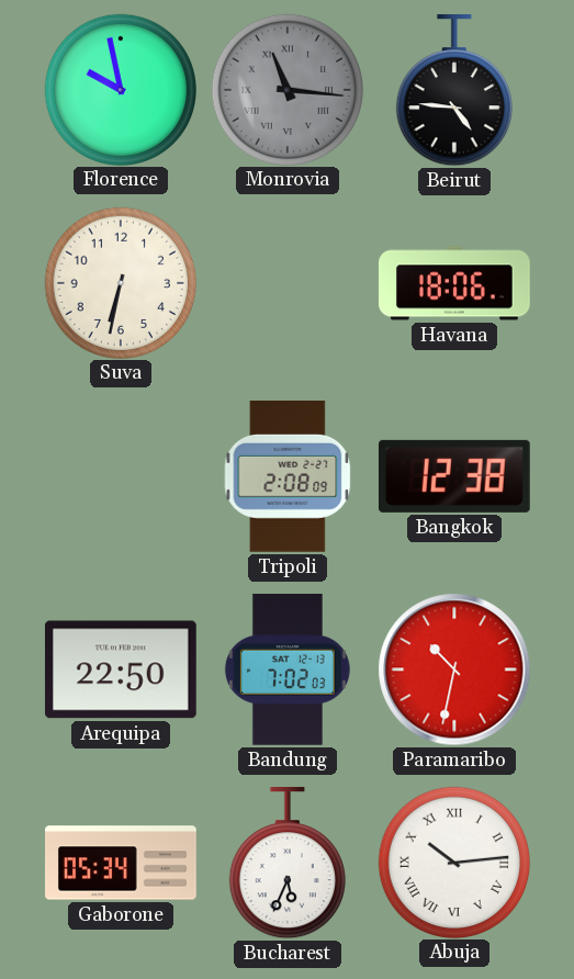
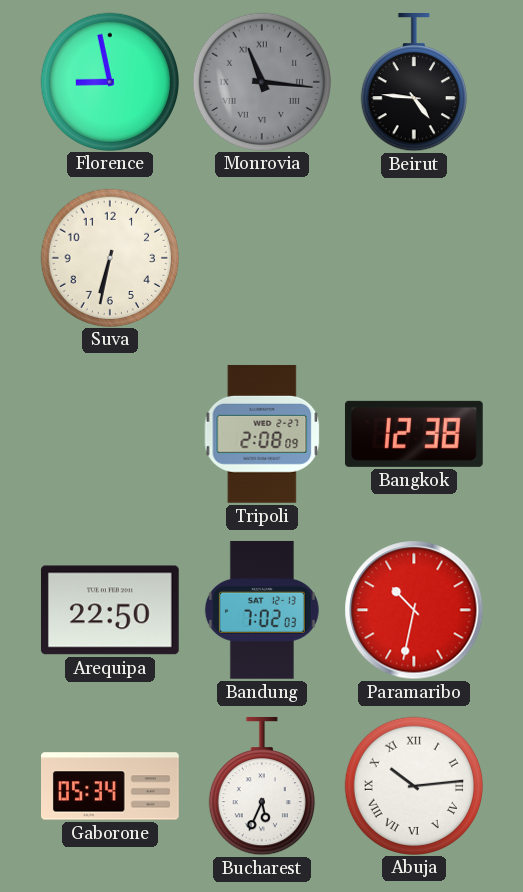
Florence: 9:58 -> 8:58 (109, 81)
Havana: 18:06 -> none (455, 283)
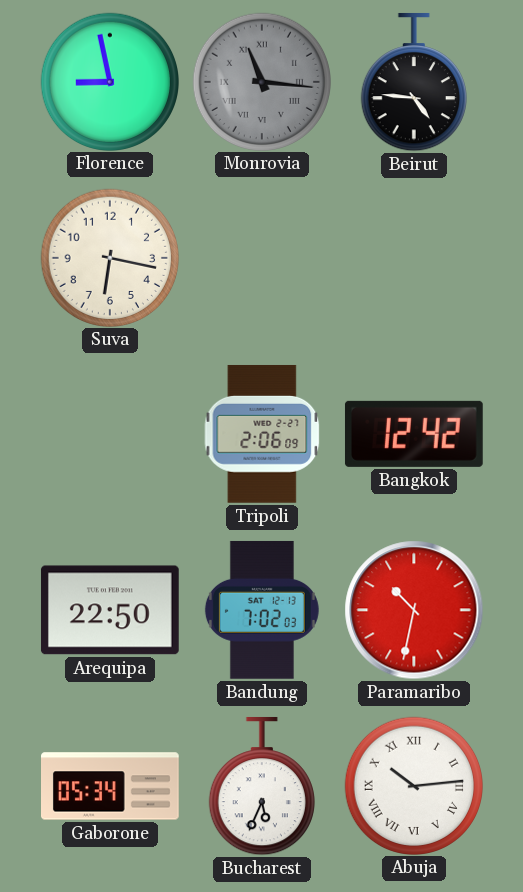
Suva: 6:32 -> 6:17 (109, 257)
Tripoli: 2:08 -> 2:06 (262, 434)
Bangkok: 12:38 -> 12:42 (414, 434)
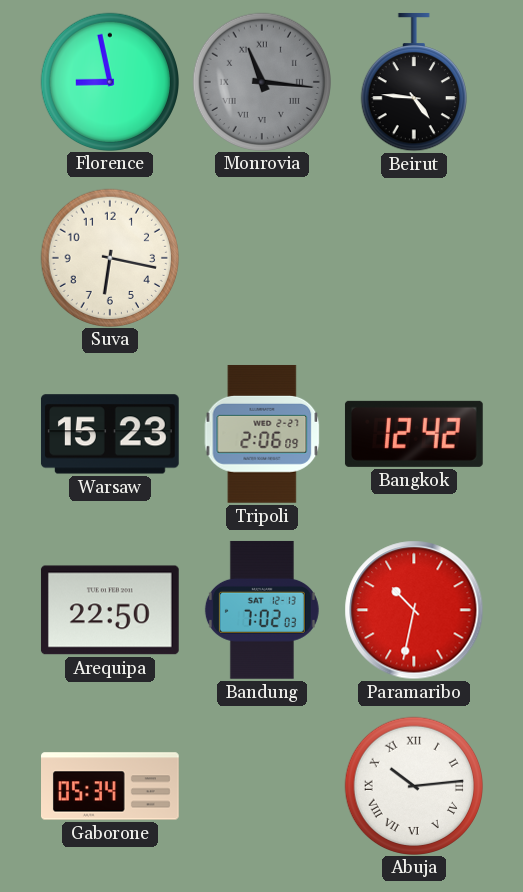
Warsaw: none -> 15:23 (110, 434)
Bucharest: 5:34 -> none (262, 786)
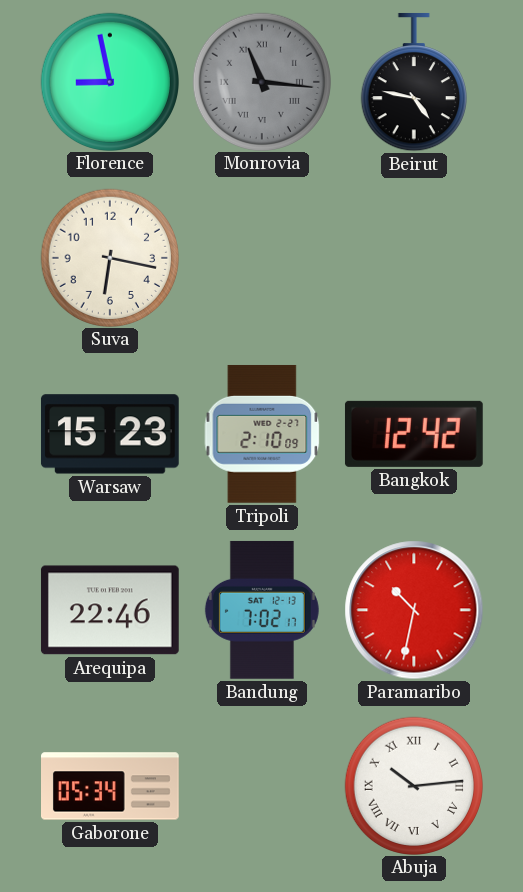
Beirut: 4:46 -> 4:47 (414, 82)
Tripoli: 2:06 -> 2:10 (262, 434)
Arequipa: 22:50 -> 22:46 (110, 610)
Bandung: 7:02:03 -> 7:02:17 (262, 610)
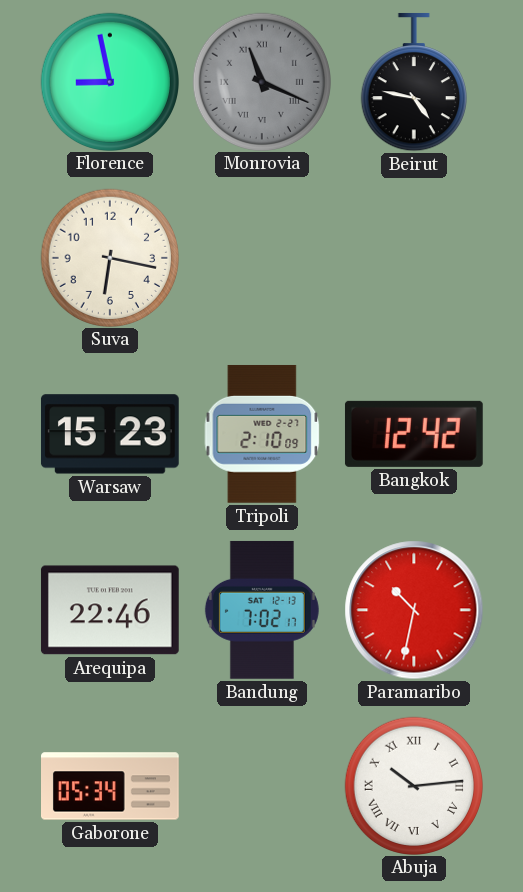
Monrovia: 11:16 -> 11:19 (261, 81)
